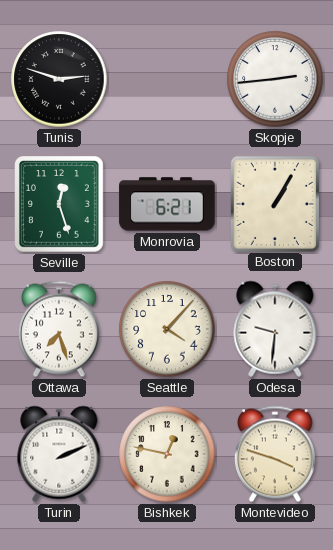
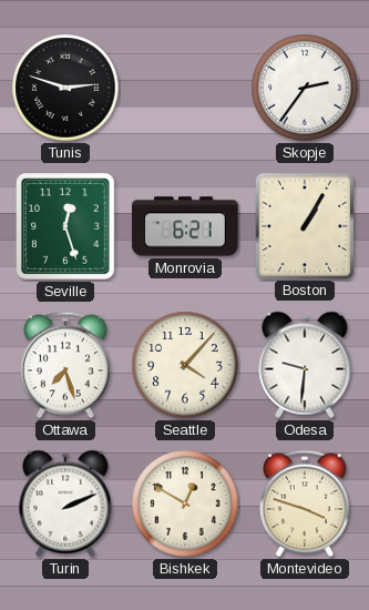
Skopje: 2:44 -> 2:36 (305, 88)
Bishkek: 12:47 -> 12:50 (185, 504)
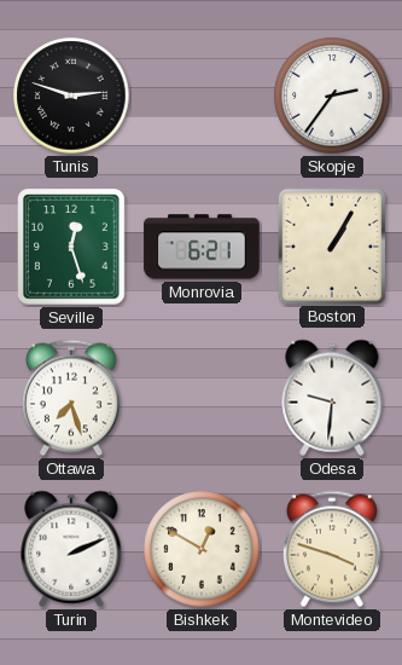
Seattle: 4:07 -> none (185, 365)
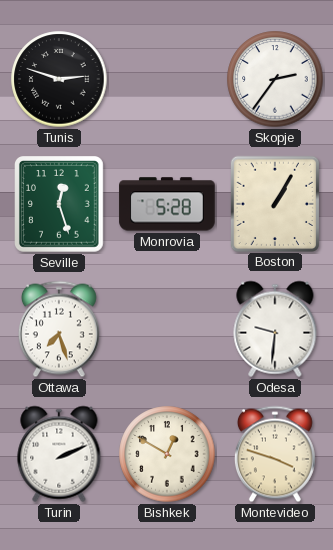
Monrovia: 6:21 -> 5:28 (167, 204)
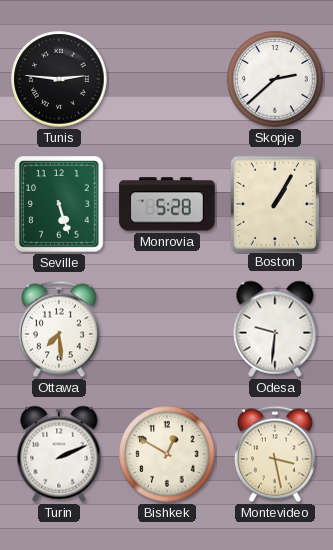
Tunis: 2:48 -> 2:46 (59, 79)
Skopje: 2:36 -> 2:38 (275, 79)
Seville: 12:27 -> 5:27 (60, 205)
Ottawa: 7:27 -> 7:29 (59, 329)
Montevideo: 3:48 -> 3:28 (275, 454)
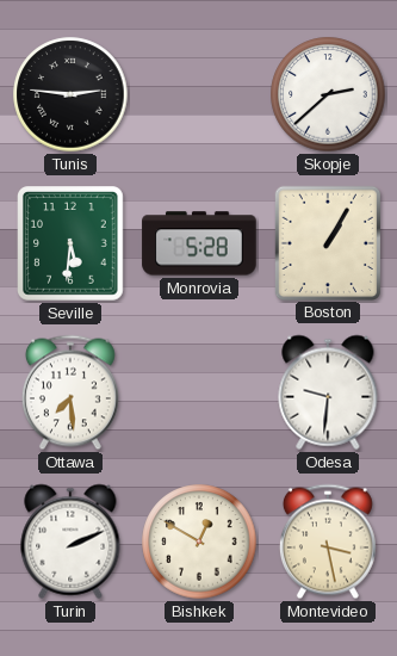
Seville: 5:27 -> 5:31 (72, 245)
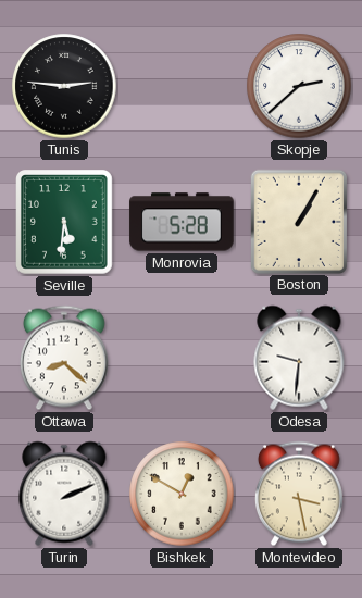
Ottawa: 7:29 -> 8:22 (64, 358)
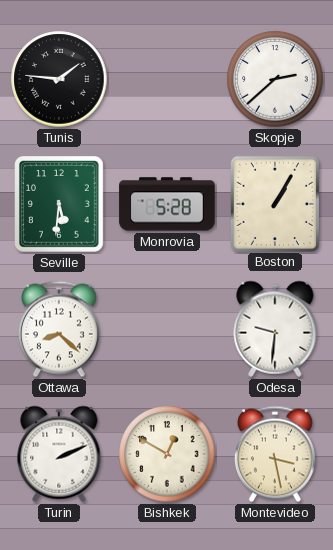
Tunis: 2:46 -> 1:46 (59, 79)
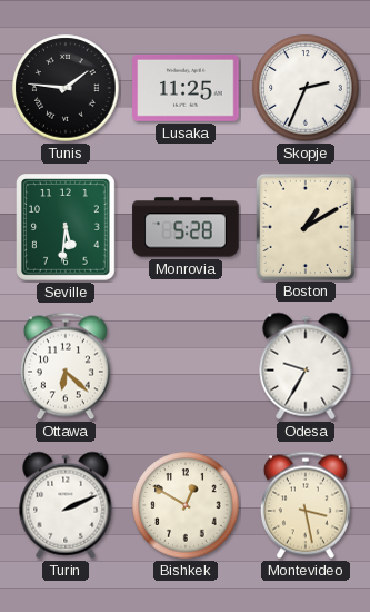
Lusaka: none -> 11:25 (186, 88)
Skopje: 2:38 -> 2:34 (306, 88)
Boston: 1:05 -> 1:10 (304, 226)
Ottawa: 8:22 -> 6:22 (66, 366)
Odesa: 9:31 -> 9:35 (306, 366)
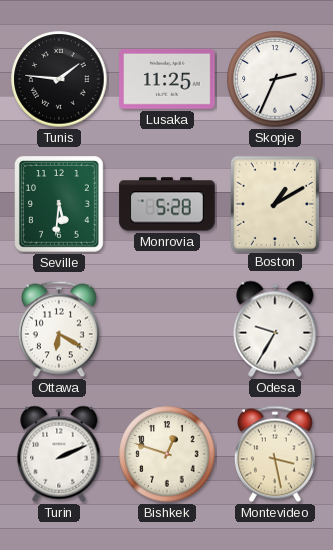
Ottawa: 6:22 -> 6:20 (59, 329)
Bishkek: 12:50 -> 12:48 (167, 454)
